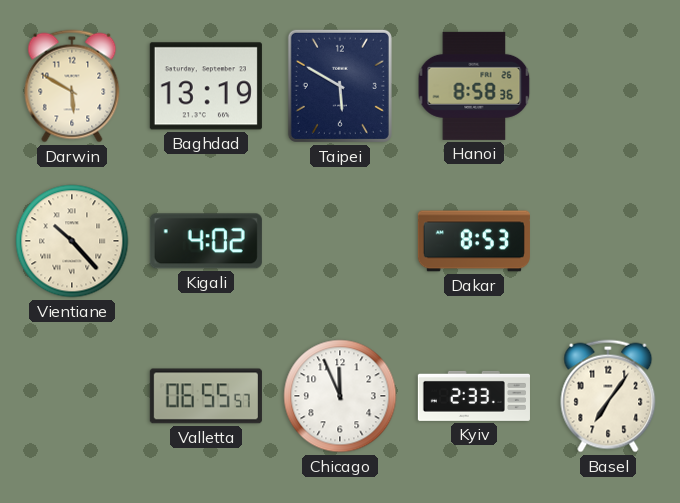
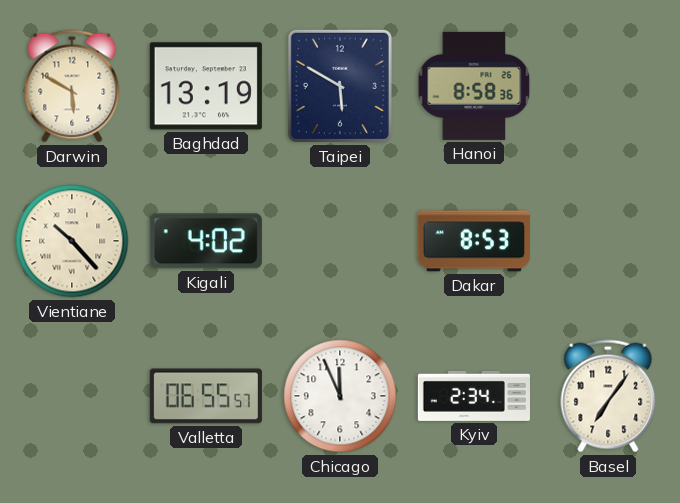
Kyiv: 2:33 -> 2:34 (474, 396)
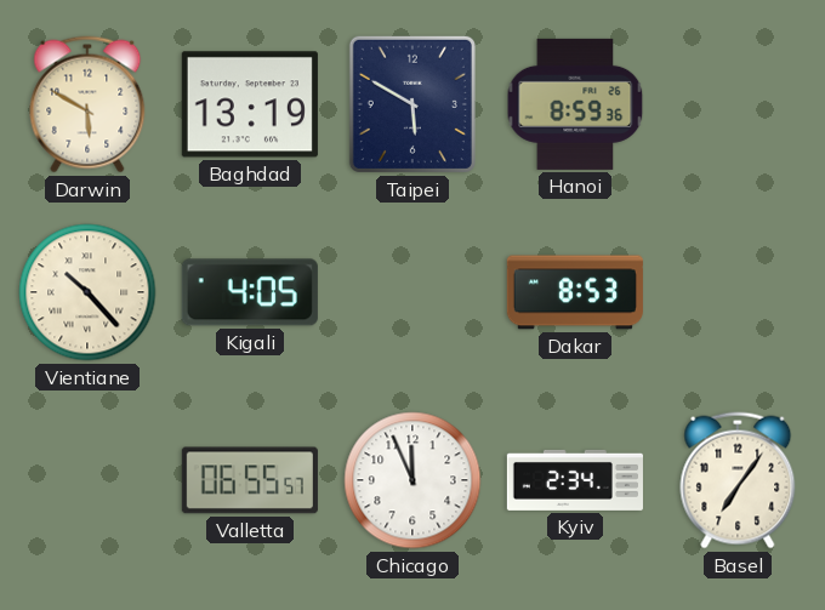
Hanoi: 8:58 -> 8:59 (575, 104)
Kigali: 4:02 -> 4:05 (250, 292)
